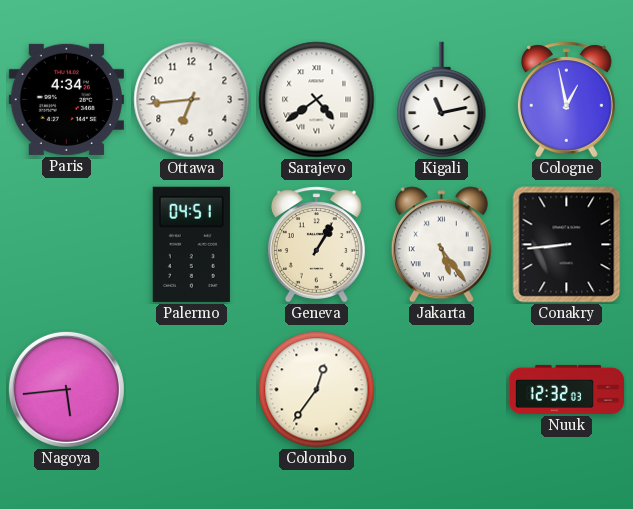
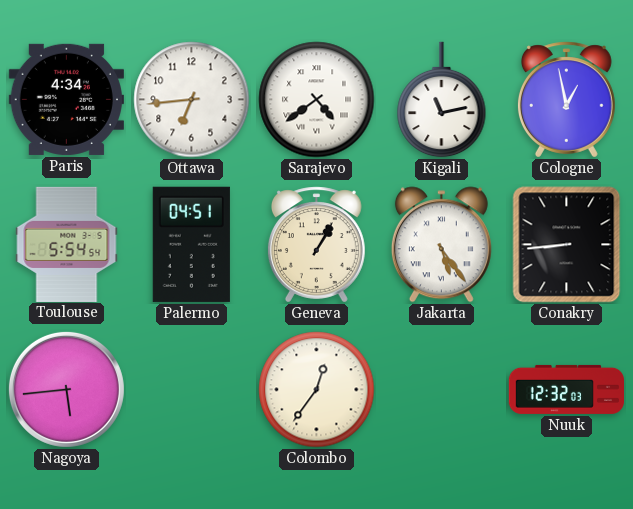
Toulouse: none -> 5:54 (67, 244)
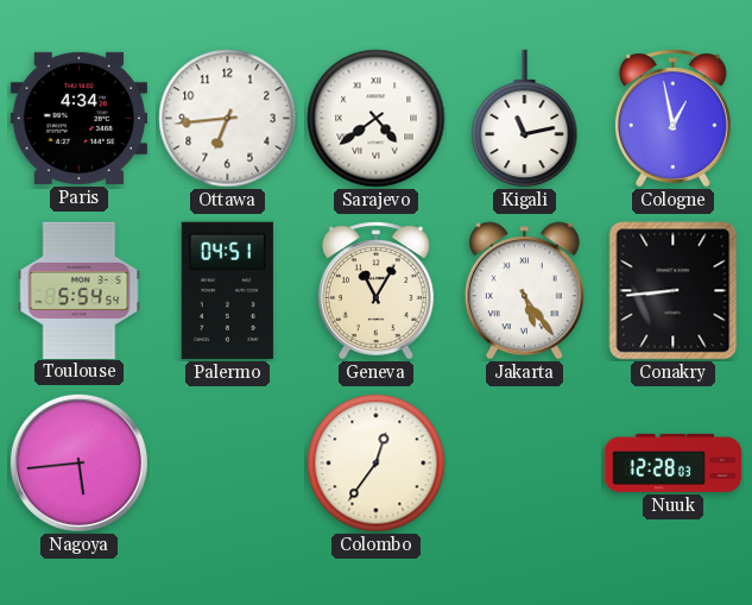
Geneva: 1:05 -> 11:05 (375, 291)
Nuuk: 12:32 -> 12:28 (674, 462)
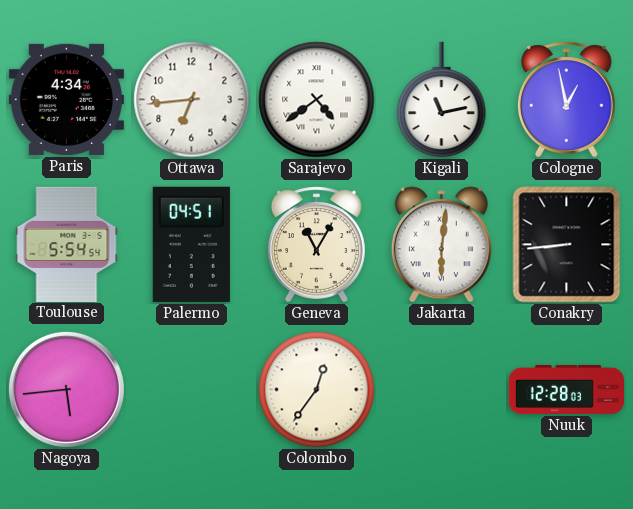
Jakarta: 5:24 -> 6:01 (441, 245)
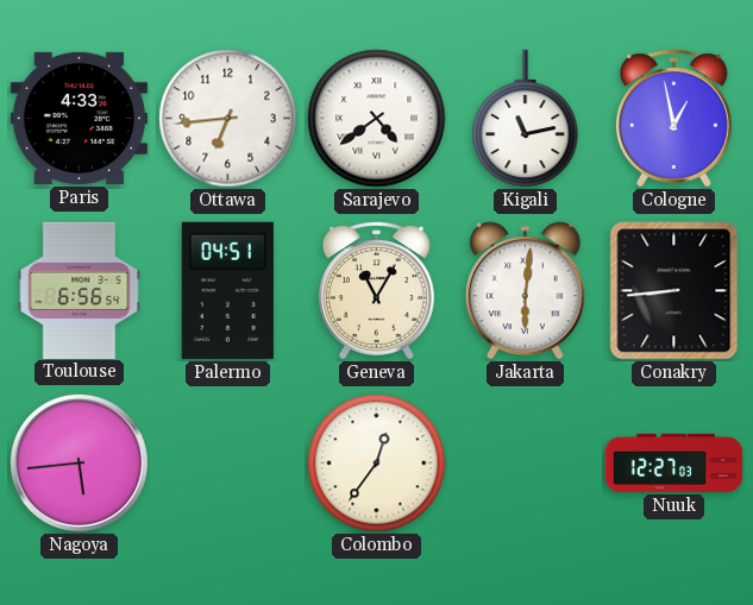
Paris: 4:34 -> 4:33 (79, 118)
Toulouse: 5:54 -> 6:56 (80, 290)
Nuuk: 12:28 -> 12:27 (674, 462)
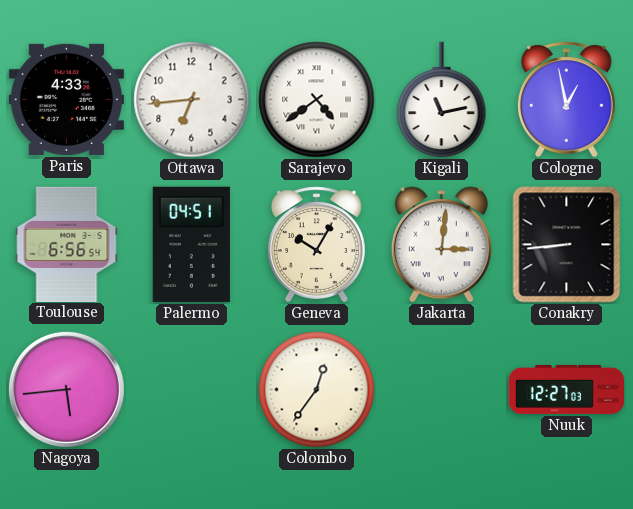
Geneva: 11:05 -> 10:05 (316, 245)
Jakarta: 6:01 -> 3:01 (441, 245)
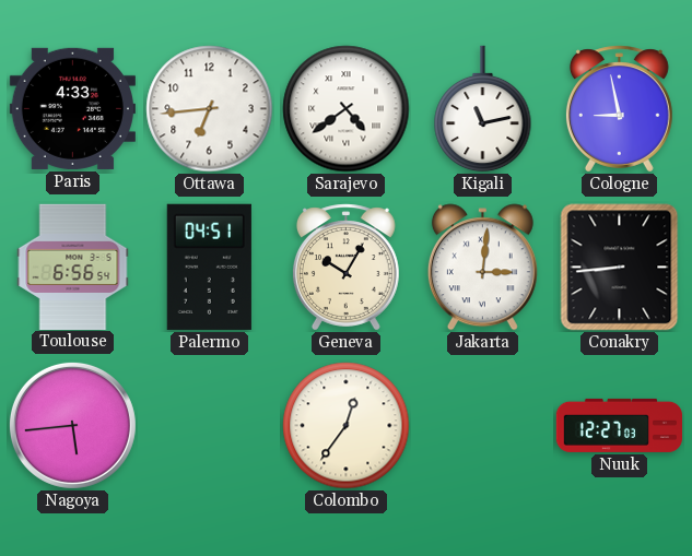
Cologne: 12:58 -> 8:58 (619, 109)
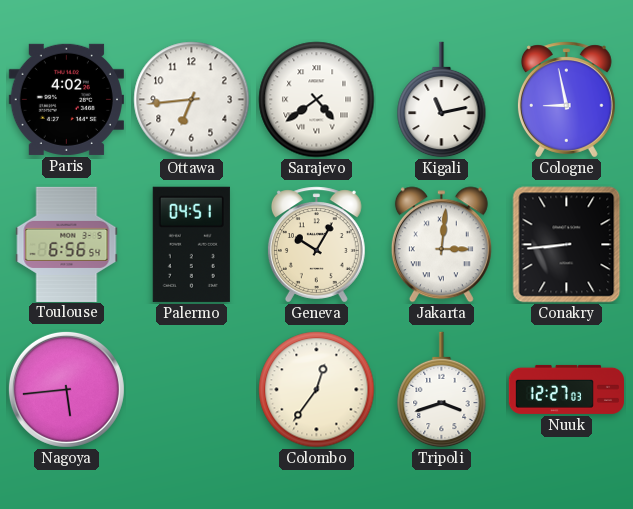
Paris: 4:33 -> 4:02 (66, 99)
Tripoli: none -> 3:42 (442, 390)
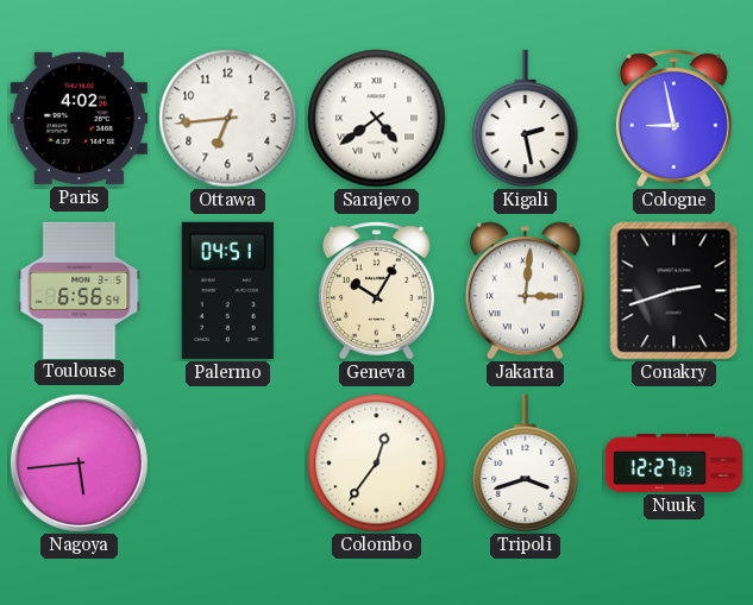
Kigali: 11:13 -> 2:28 (526, 119)
Conakry: 8:44 -> 2:42 (674, 291)
